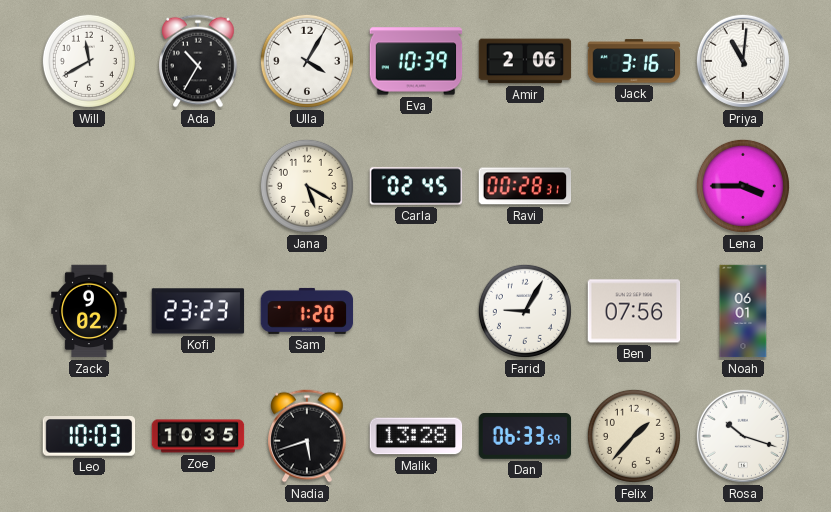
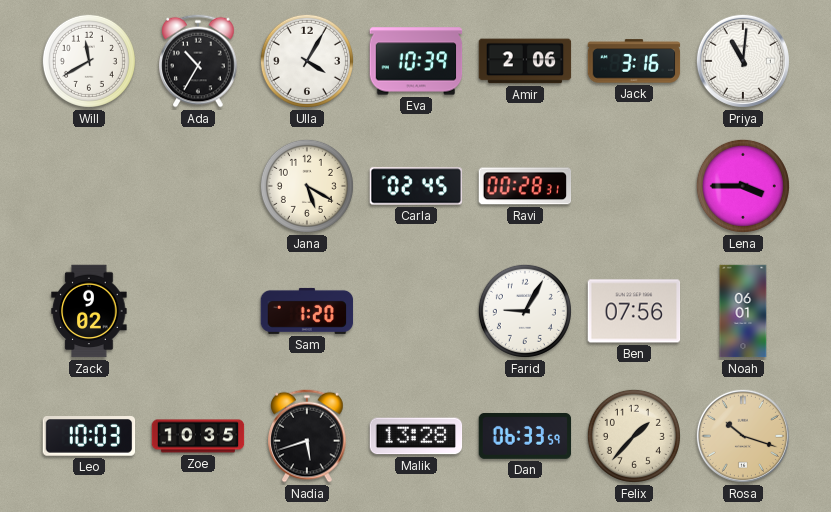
Kofi: 23:23 -> none (198, 311)
Rosa dial: white -> champagne (743, 436)
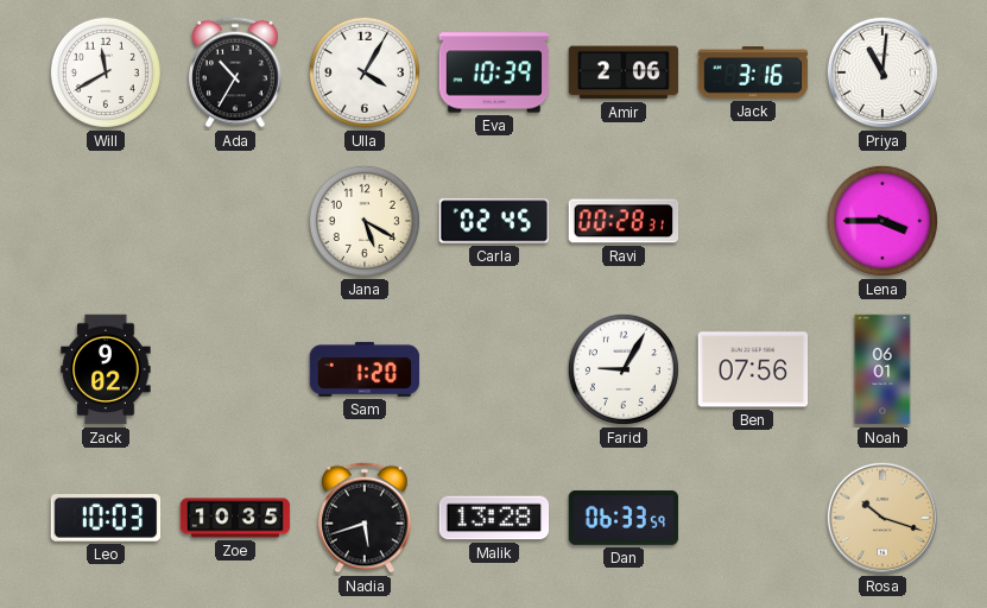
Felix: 1:37 -> none (634, 436)
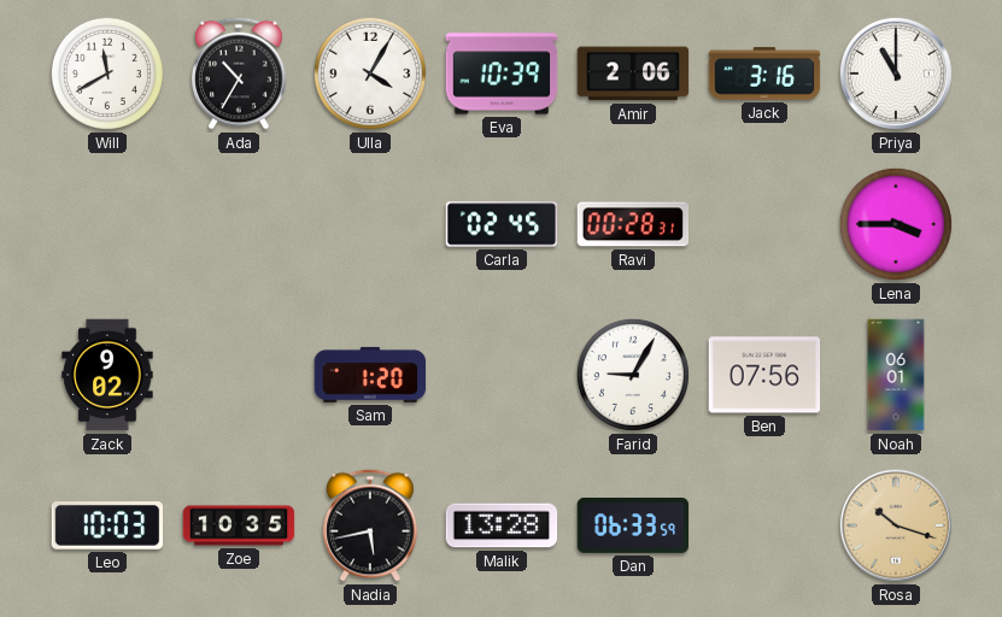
Priya: 11:01 -> 11:00 (896, 74)
Jana: 5:20 -> none (365, 221)
Nadia: 5:42 -> 5:43 (370, 525)
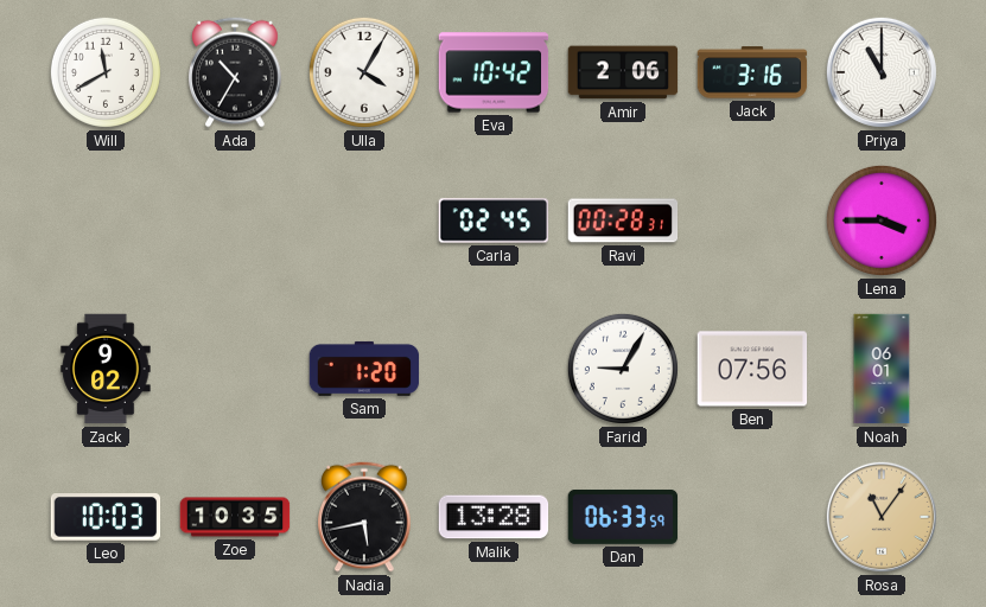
Eva: 10:39 -> 10:42 (494, 72)
Rosa: 10:18 -> 11:06 (882, 517)
